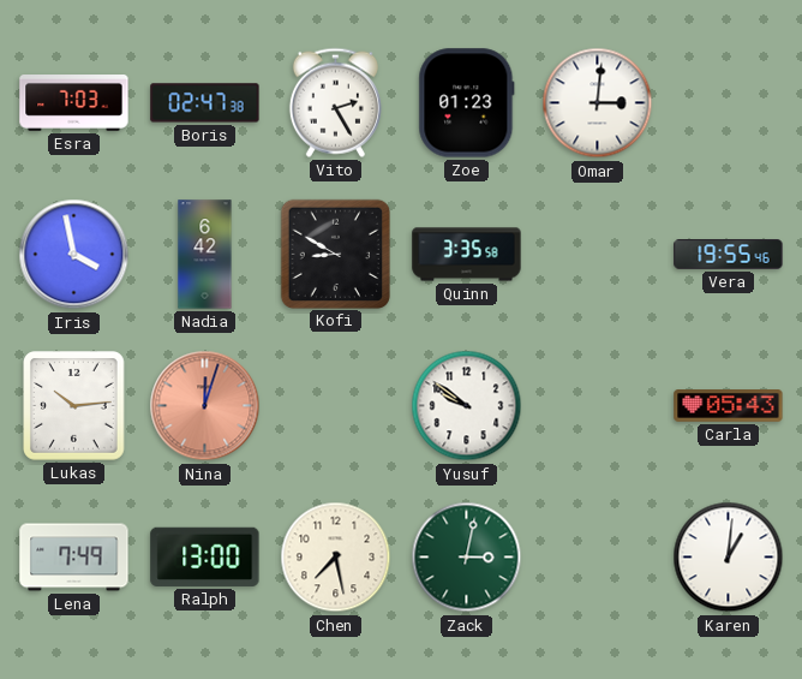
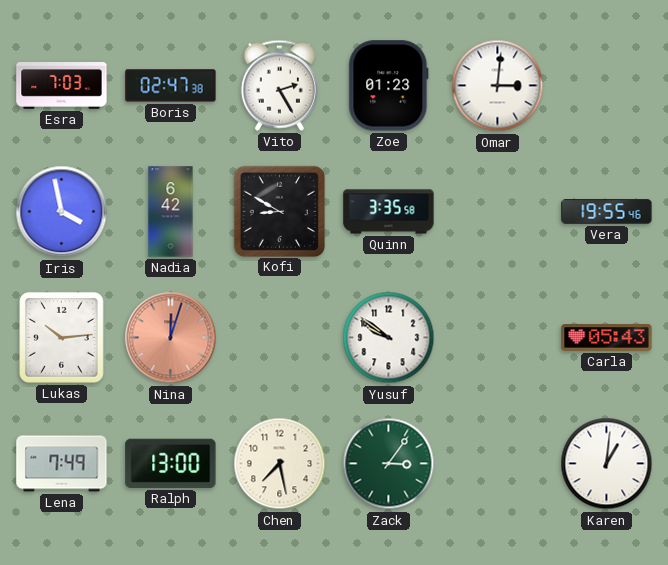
Zack: 3:02 -> 3:06 (389, 464)
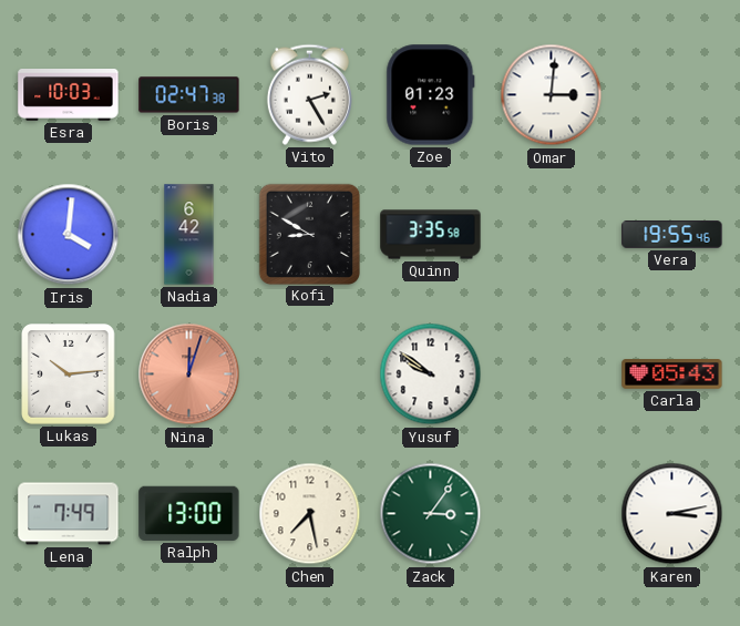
Esra: 7:03 -> 10:03 (69, 95)
Iris: 3:58 -> 4:01 (69, 235)
Karen: 1:01 -> 3:13 (672, 514)
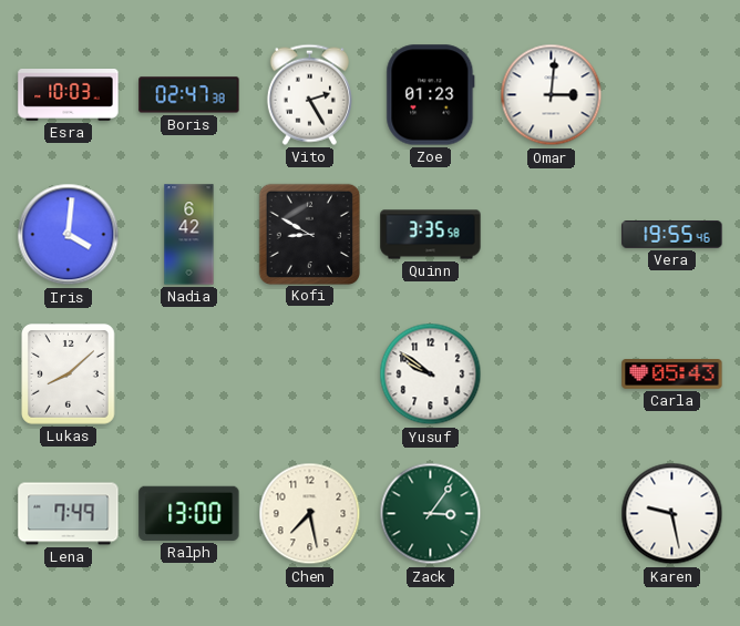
Lukas: 10:14 -> 8:08 (69, 374)
Nina: 12:03 -> none (189, 374)
Karen: 3:13 -> 9:28 (672, 514)
